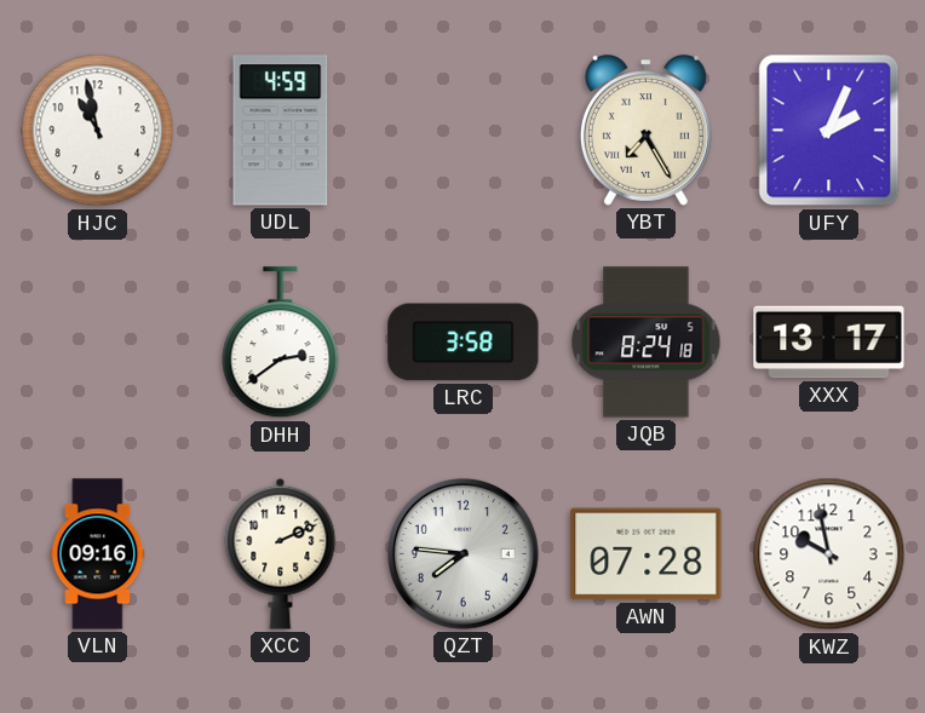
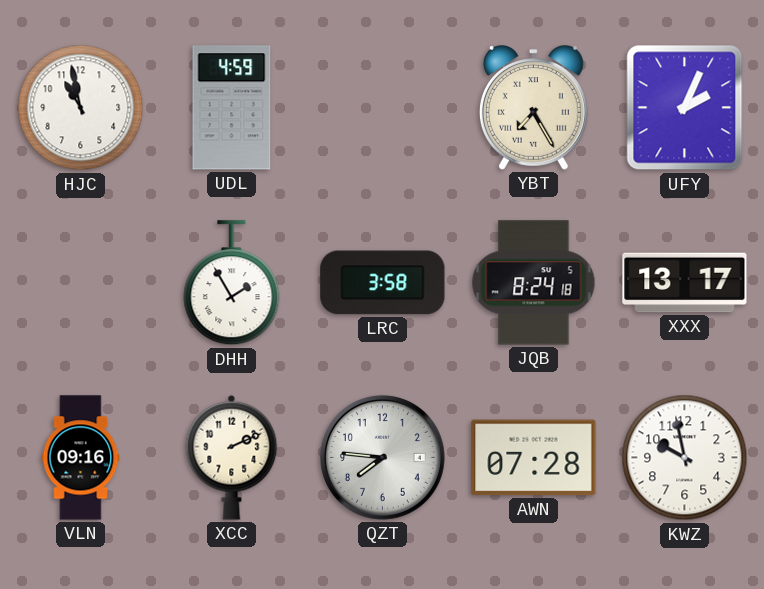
DHH: 2:39 -> 1:55 (232, 283)
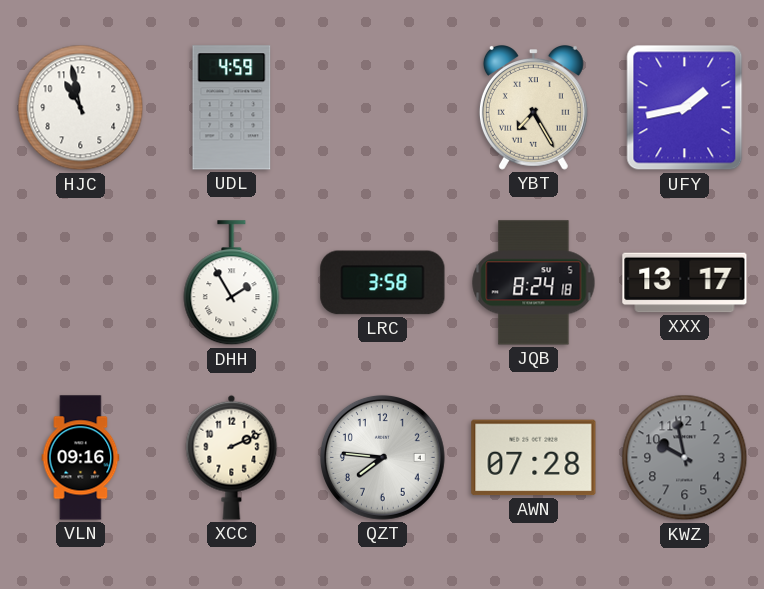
UFY: 2:04 -> 1:43 (685, 108)
KWZ dial: white -> grey (685, 458)
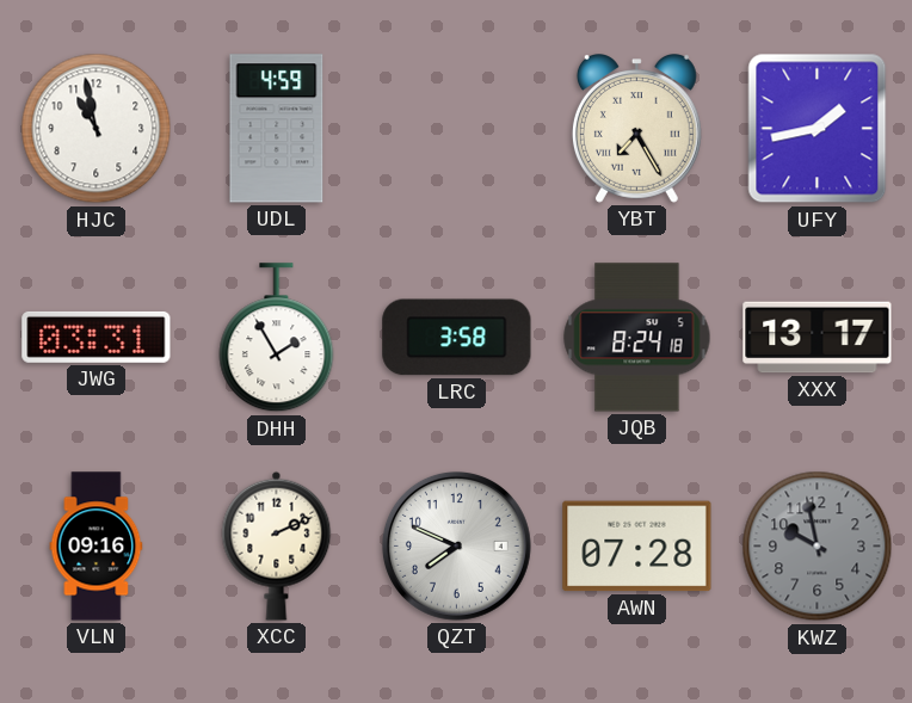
JWG: none -> 03:31 (97, 337)
QZT: 7:46 -> 7:49 (456, 545)
